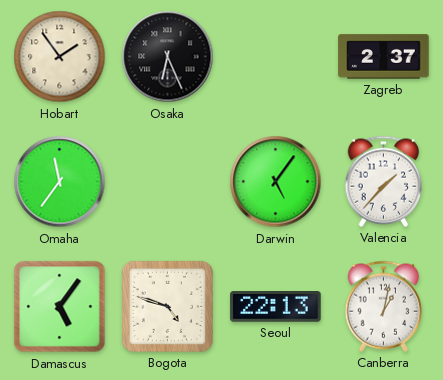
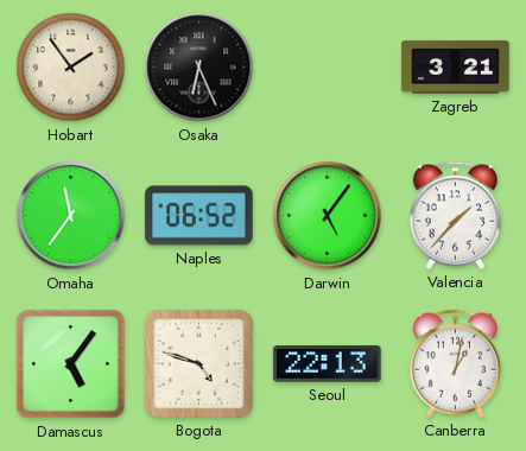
Zagreb: 2:37 -> 3:21 (456, 68)
Naples: none -> 06:52 (199, 216)
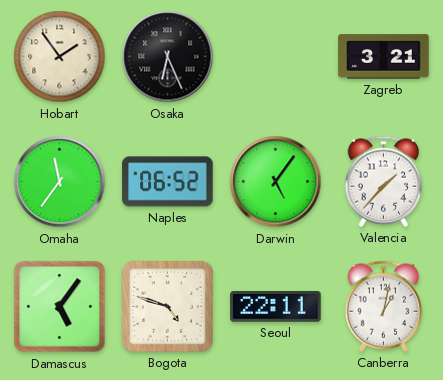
Seoul: 22:13 -> 22:11 (276, 307)
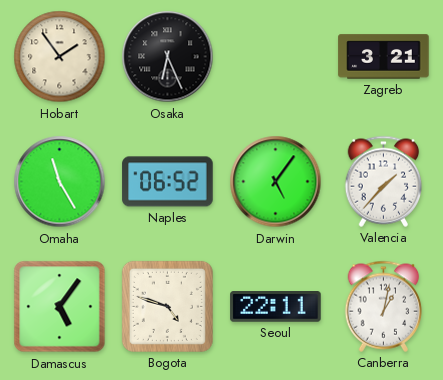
Omaha: 11:36 -> 11:25 (60, 182)
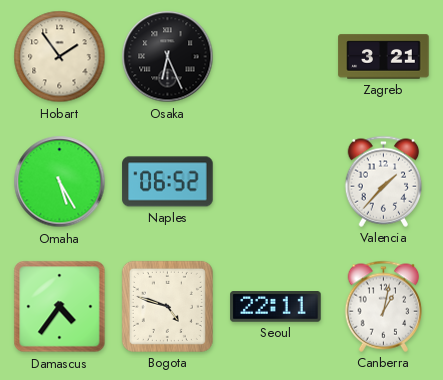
Omaha: 11:25 -> 5:25 (60, 182)
Darwin: 5:06 -> none (276, 182)
Damascus: 5:06 -> 4:36 (60, 307)
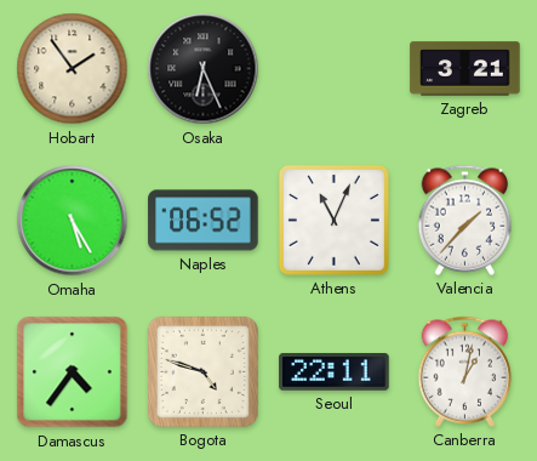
Athens: none -> 11:04 (333, 220)
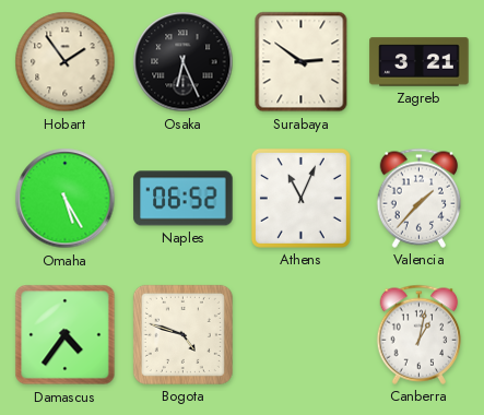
Surabaya: none -> 2:51 (302, 62)
Seoul: 22:11 -> none (335, 372)
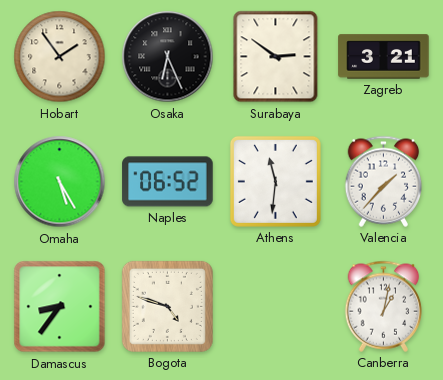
Athens: 11:04 -> 11:31 (275, 181)
Damascus: 4:36 -> 8:36 (60, 307)
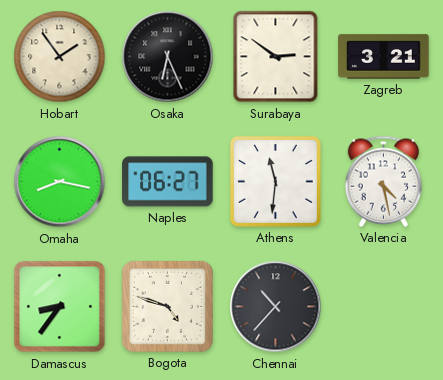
Omaha: 5:25 -> 8:17 (60, 182)
Naples: 06:52 -> 06:27 (168, 182)
Valencia: 1:37 -> 4:28 (384, 181)
Chennai: none -> 10:37 (276, 307)
Canberra: 1:02 -> none (384, 306)
